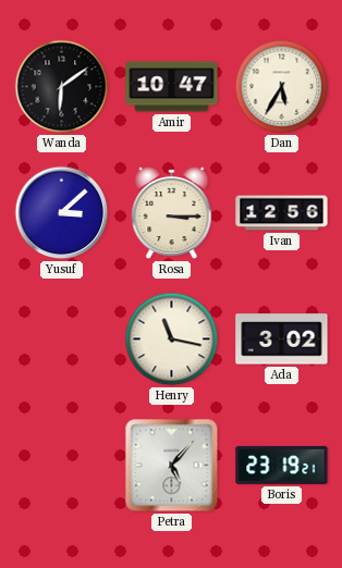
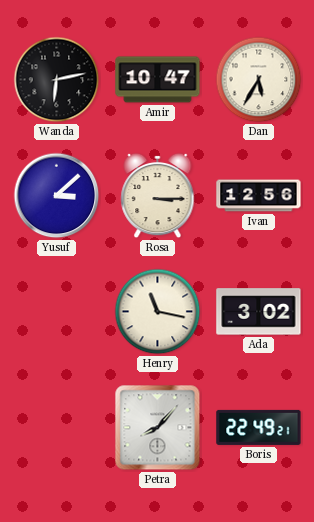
Wanda: 6:09 -> 6:13 (57, 80)
Petra: 5:07 -> 8:07 (158, 428)
Boris: 23:19 -> 22:49 (259, 427)
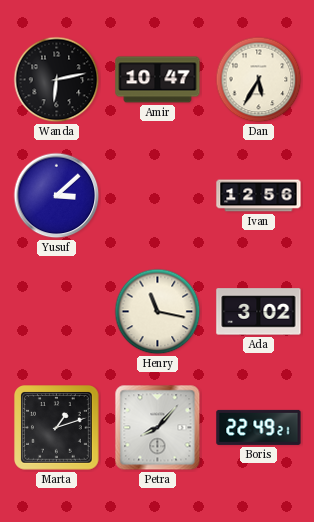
Rosa: 3:15 -> none (158, 196)
Marta: none -> 1:12 (57, 428)
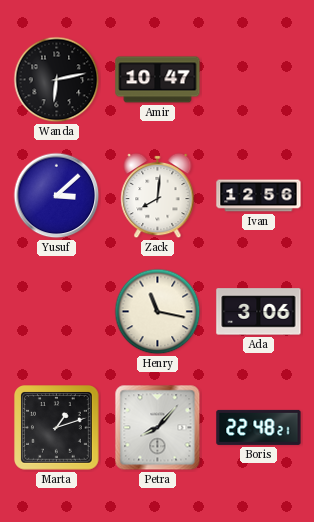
Dan: 5:35 -> none (259, 80)
Zack: none -> 8:01 (158, 196)
Ada: 3:02 -> 3:06 (259, 312)
Boris: 22:49 -> 22:48 (259, 427)
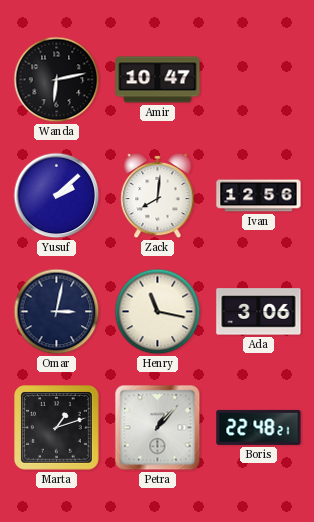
Yusuf: 3:08 -> 2:08 (57, 196)
Omar: none -> 3:02 (57, 312)
Petra: 8:07 -> 1:07 (158, 428)
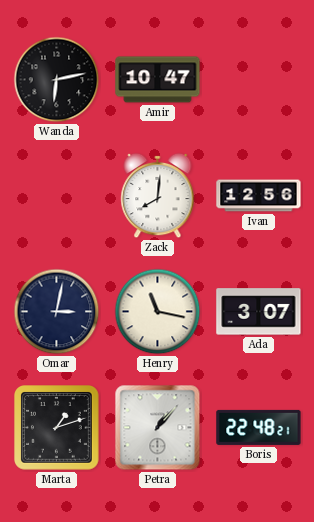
Yusuf: 2:08 -> none (57, 196)
Ada: 3:06 -> 3:07 (259, 312)
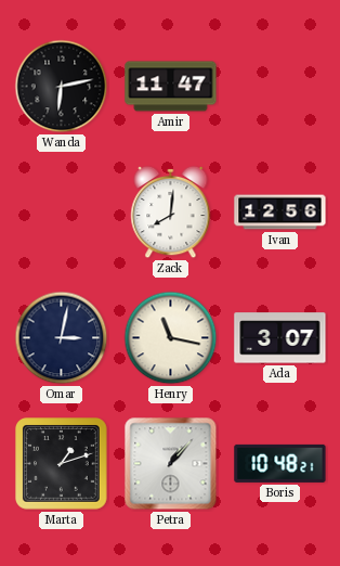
Amir: 10:47 -> 11:47 (171, 87)
Boris: 22:48 -> 10:48 (280, 463)
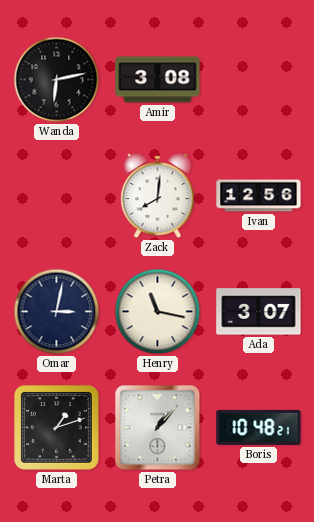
Amir: 11:47 -> 3:08 (158, 80)
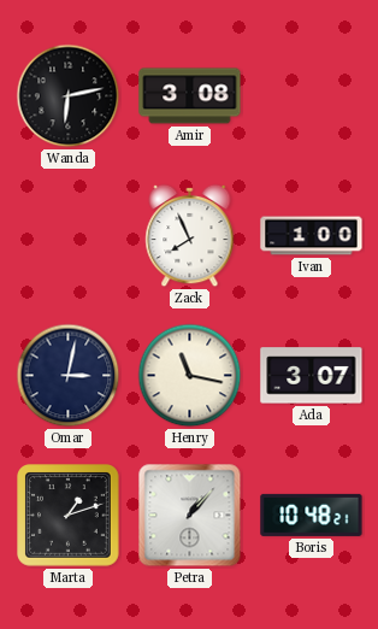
Zack: 8:01 -> 7:56 (190, 236)
Ivan: 12:56 -> 1:00 (312, 236)
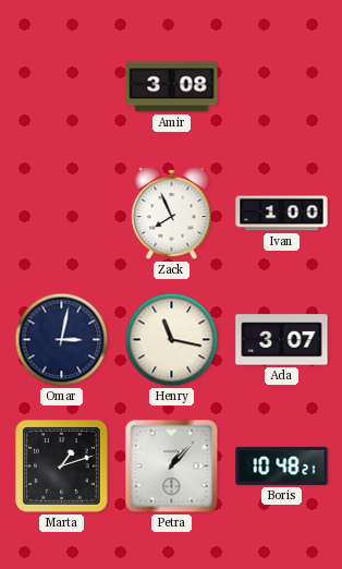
Wanda: 6:13 -> none (69, 96)
